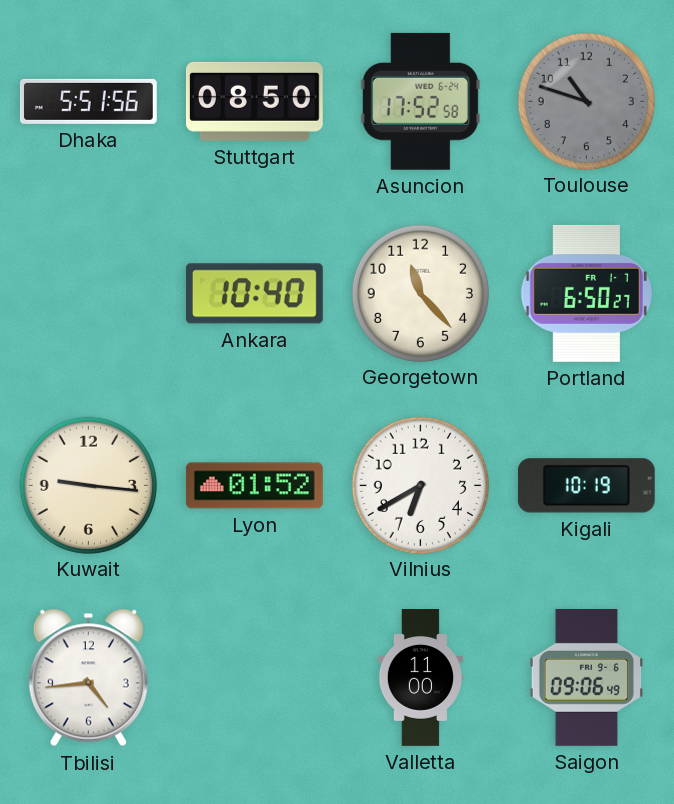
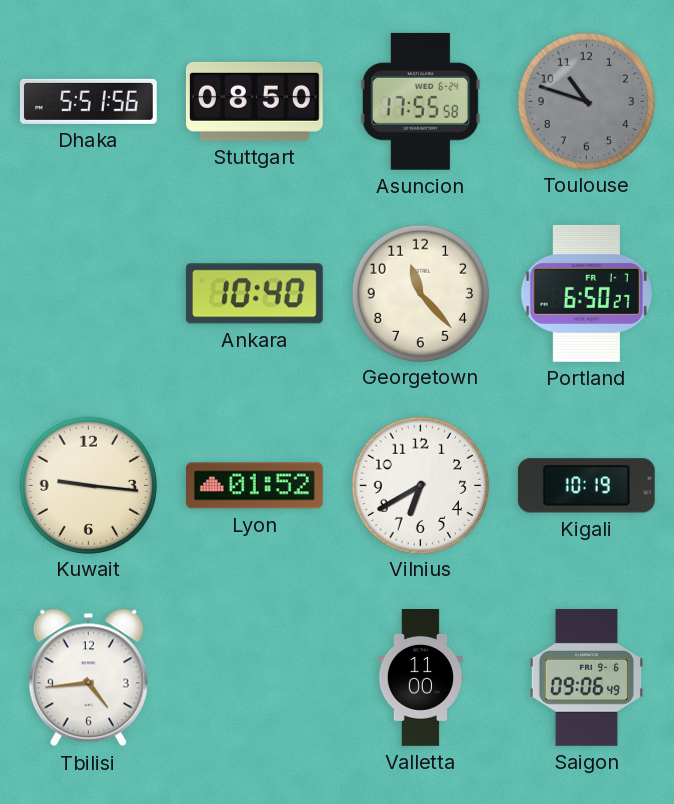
Asuncion: 17:52 -> 17:55 (420, 101)
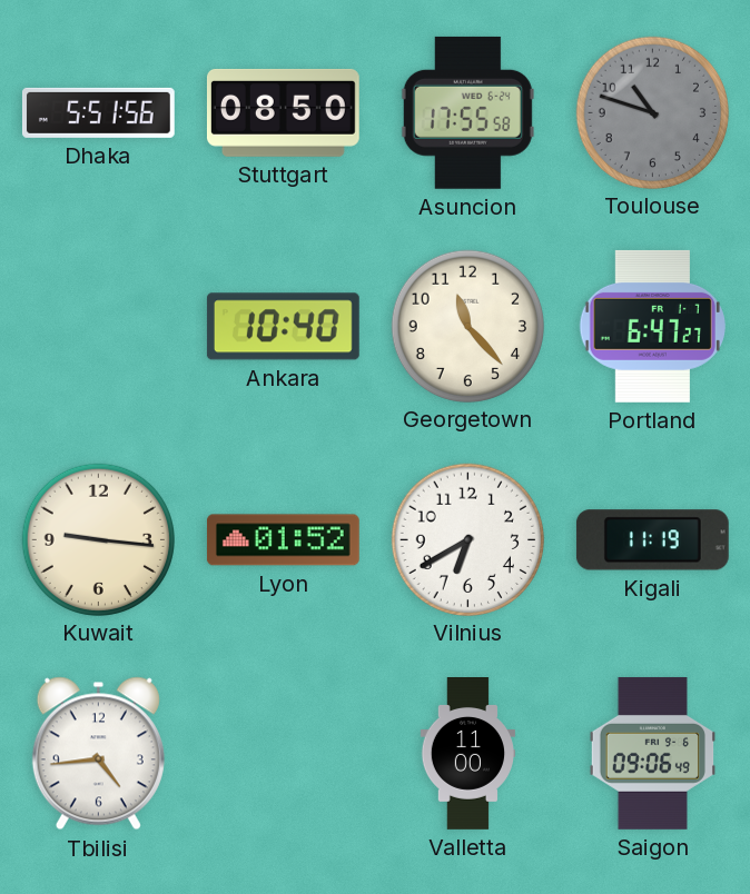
Portland: 6:50 -> 6:47 (652, 326)
Kigali: 10:19 -> 11:19 (652, 540)
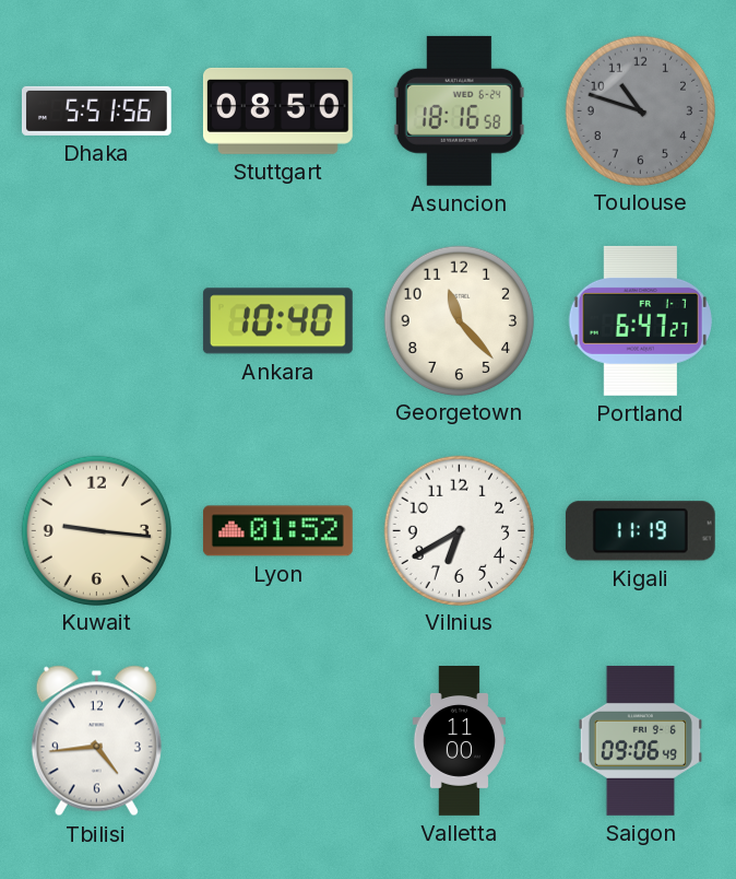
Asuncion: 17:55 -> 18:16 (459, 110)
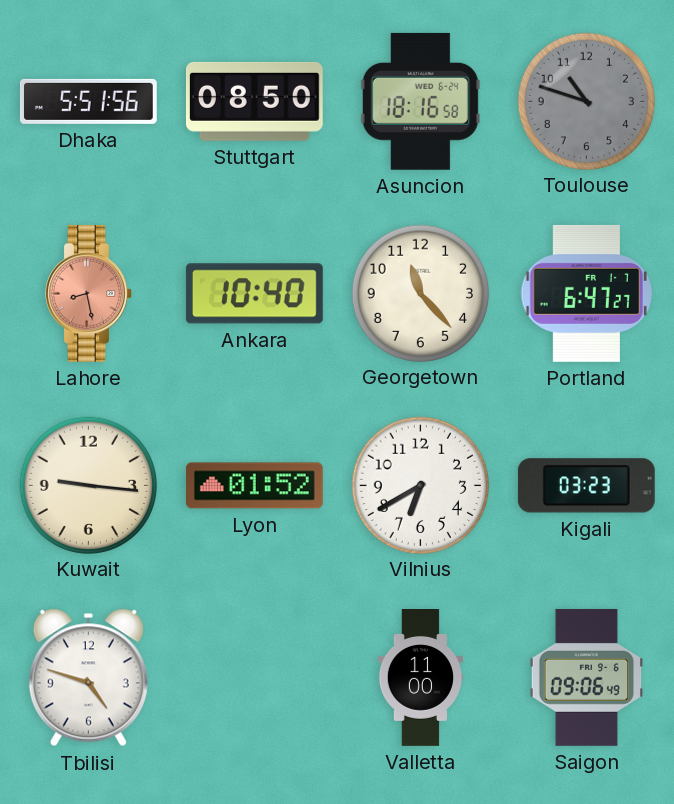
Lahore: none -> 8:28 (89, 293)
Kigali: 11:19 -> 03:23 (586, 486)
Tbilisi: 4:44 -> 4:48 (88, 678)
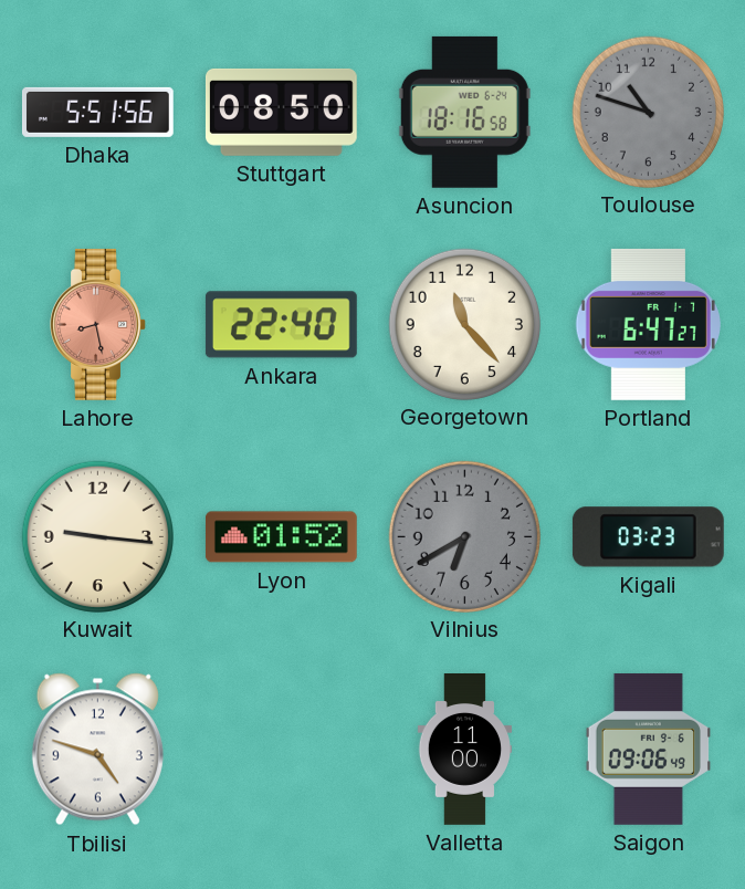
Ankara: 10:40 -> 22:40 (281, 325)
Vilnius dial: white -> grey (464, 536)
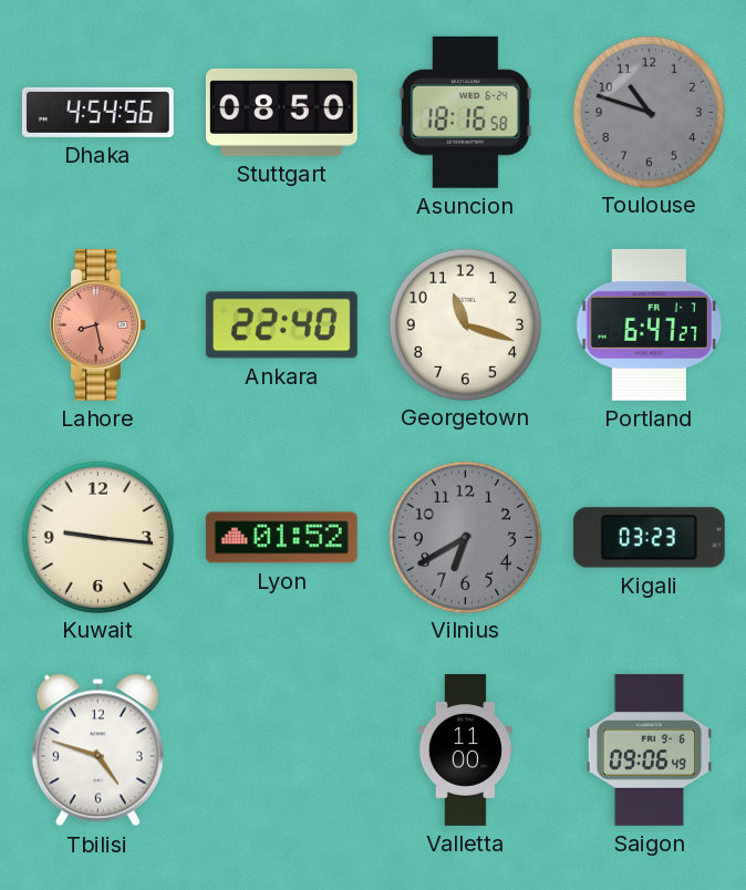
Dhaka: 5:51 -> 4:54 (97, 112)
Georgetown: 11:23 -> 11:18 (465, 324)
